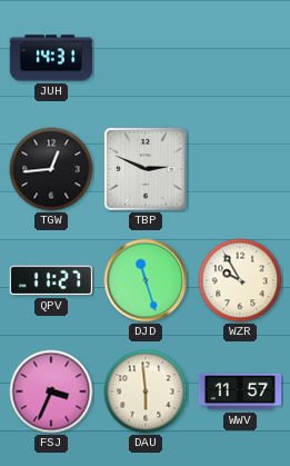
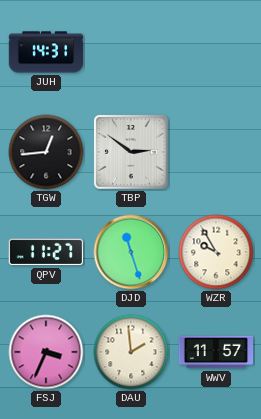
TBP: 2:49 -> 2:51 (131, 152)
DAU: 5:59 -> 1:59 (131, 352)
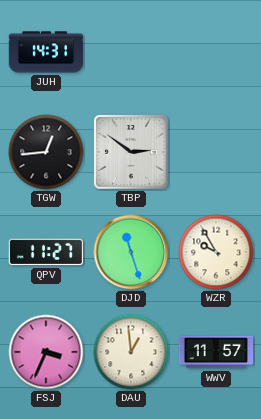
DAU: 1:59 -> 12:59 (131, 352)
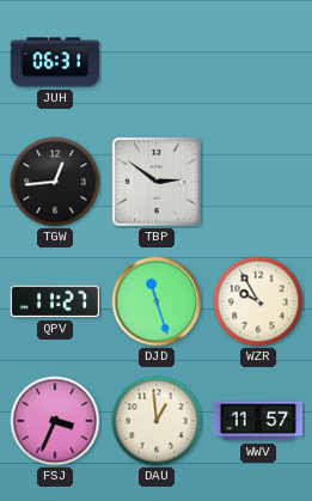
JUH: 14:31 -> 06:31 (55, 62)
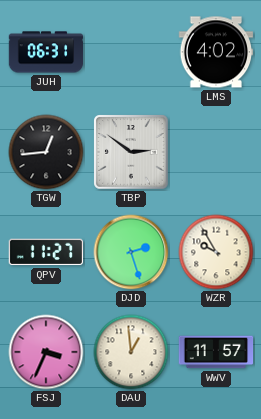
LMS: none -> 4:02 (216, 52)
DJD: 11:27 -> 2:27 (131, 252)
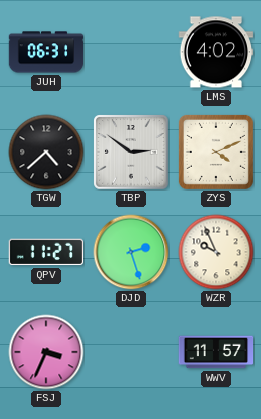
TGW: 12:44 -> 4:38 (46, 152)
ZYS: none -> 4:11 (216, 152)
WZR: 9:55 -> 9:56 (216, 252)
DAU: 12:59 -> none (131, 352)
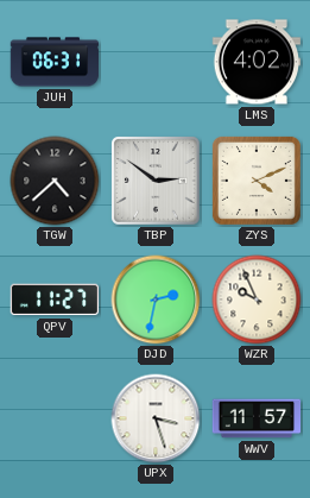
DJD: 2:27 -> 2:32 (156, 300)
FSJ: 3:34 -> none (46, 352)
UPX: none -> 3:27 (156, 418)
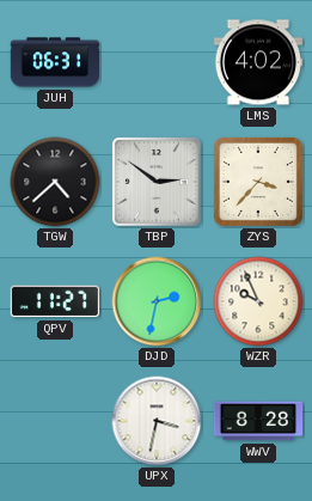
ZYS: 4:11 -> 3:37 (258, 182)
UPX: 3:27 -> 3:32 (157, 421)
WWV: 11:57 -> 8:28 (258, 421)
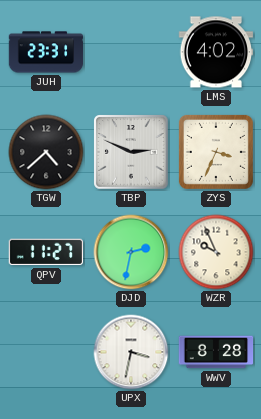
JUH: 06:31 -> 23:31 (46, 52)
TBP: 2:51 -> 2:49 (131, 152)
ZYS: 3:37 -> 3:34 (216, 152)
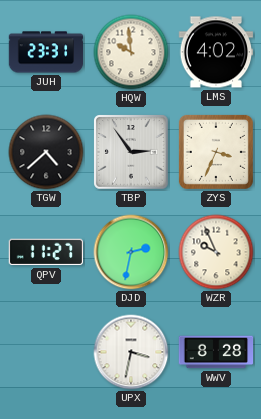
HQW: none -> 9:59 (131, 52)
TBP: 2:49 -> 2:54 (131, 152)
